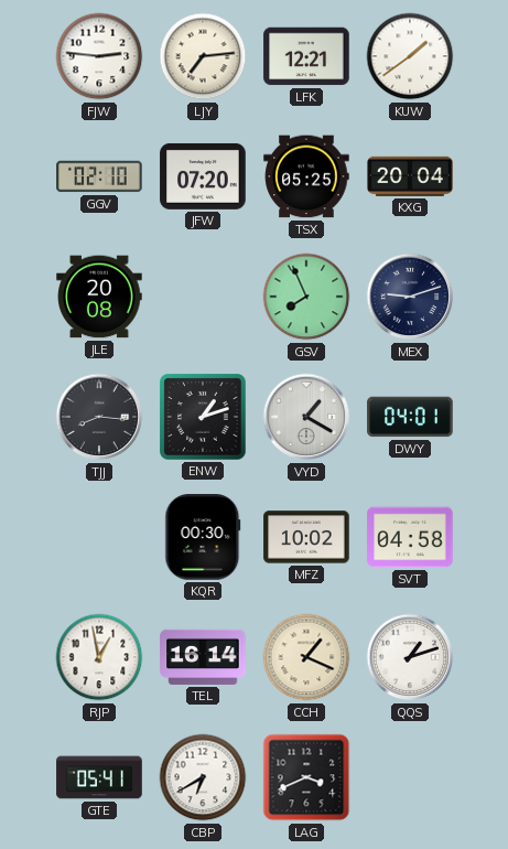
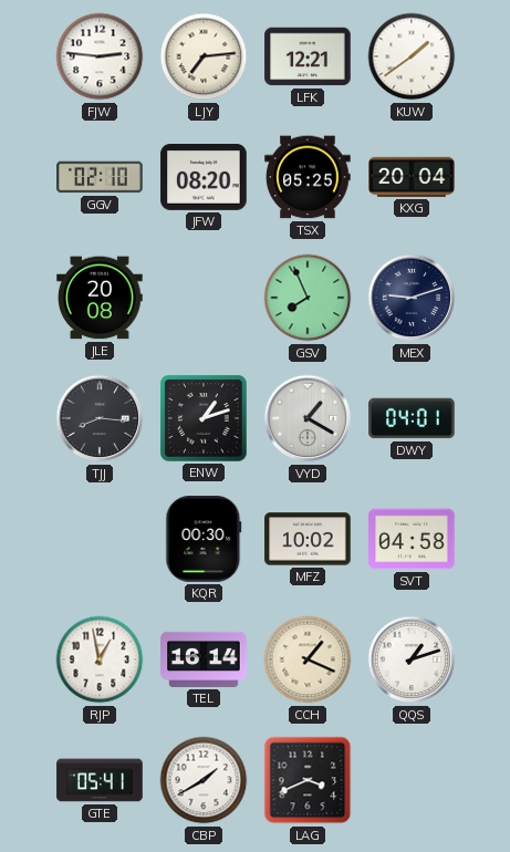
JFW: 07:20 -> 08:20 (204, 177)
CBP: 6:40 -> 1:40 (204, 780)
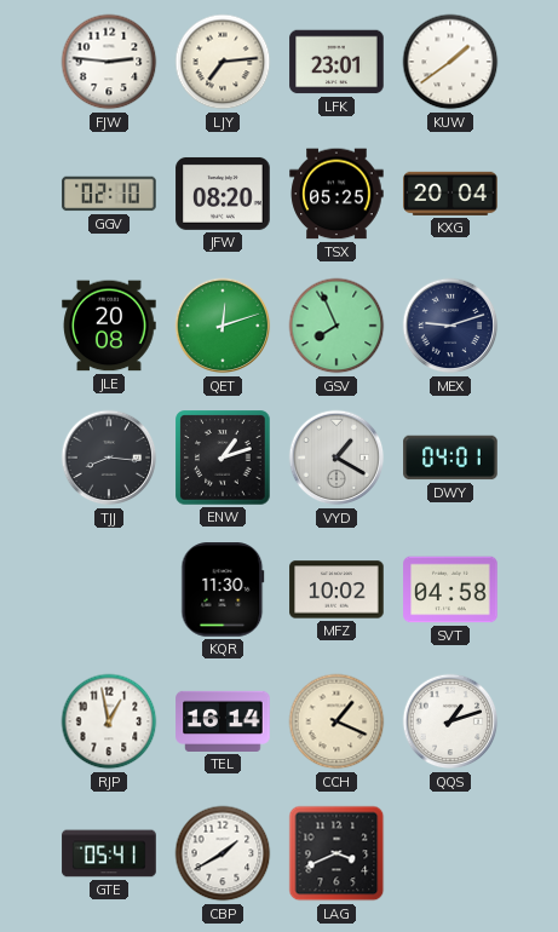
LFK: 12:21 -> 23:01 (336, 62)
QET: none -> 12:12 (223, 326)
KQR: 00:30 -> 11:30 (223, 589)
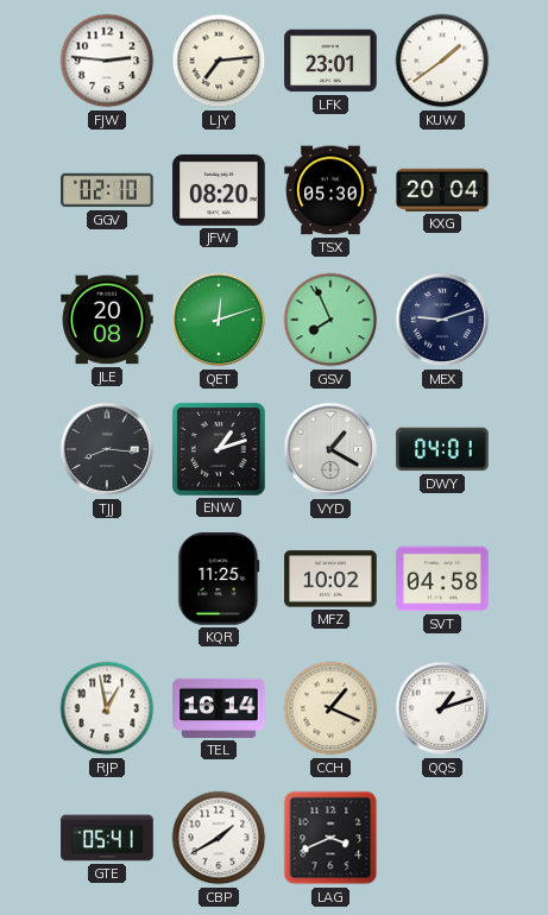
TSX: 05:25 -> 05:30 (330, 190)
KQR: 11:30 -> 11:25 (219, 579)
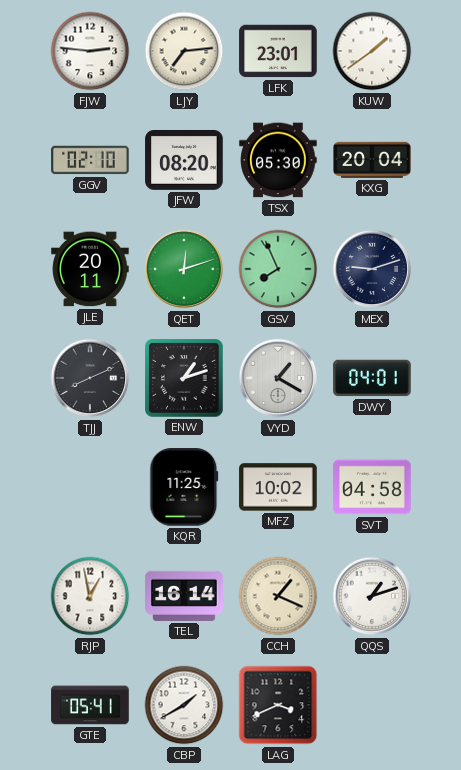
JLE: 20:08 -> 20:11 (90, 269)
TJJ: 8:16 -> 8:11 (90, 378)
